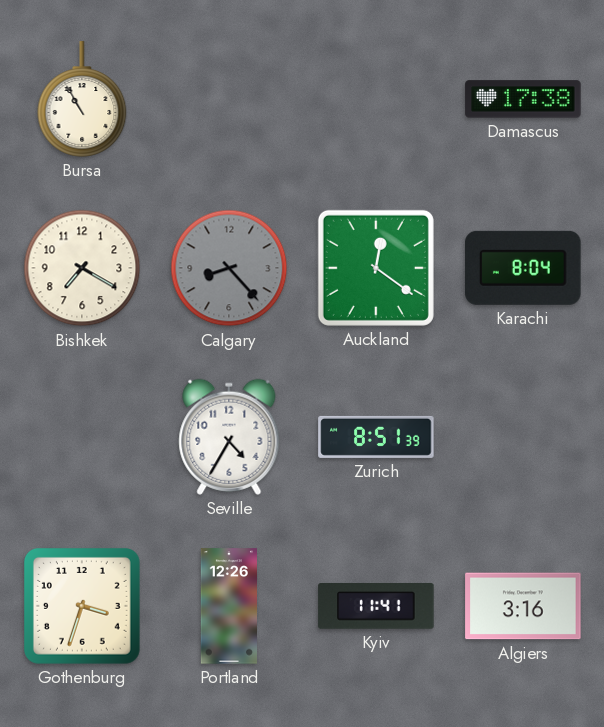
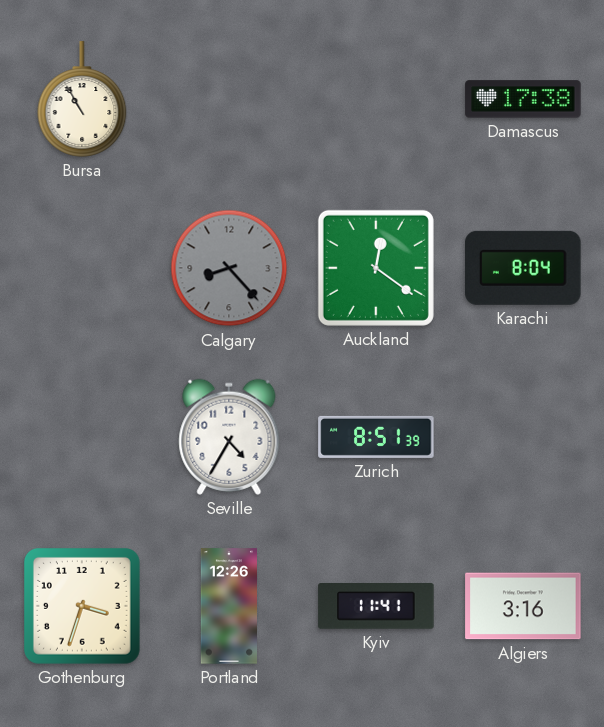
Bishkek: 7:20 -> none (82, 268)
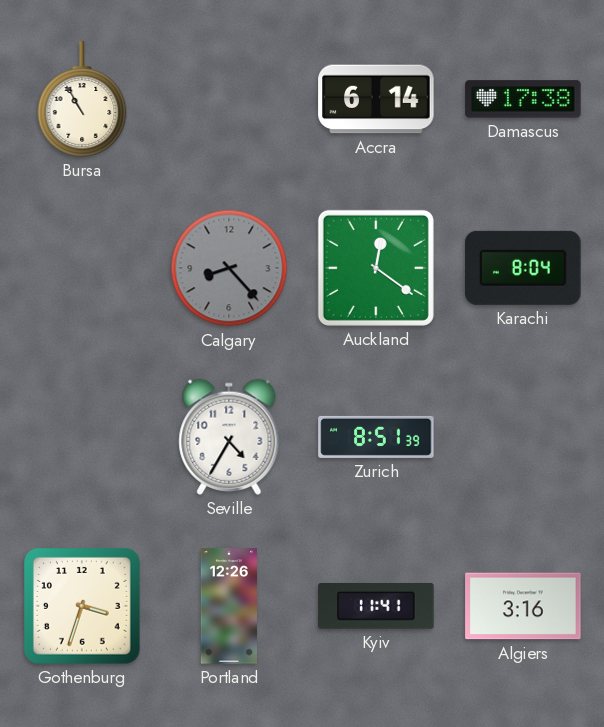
Accra: none -> 6:14 (376, 99)
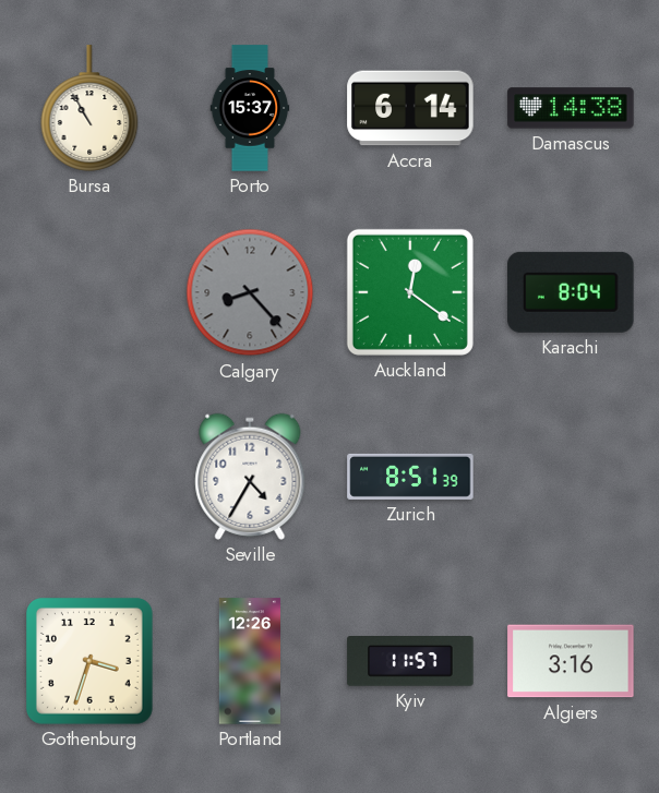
Porto: none -> 15:37 (250, 108)
Damascus: 17:38 -> 14:38 (571, 108)
Kyiv: 11:41 -> 11:57 (410, 661)
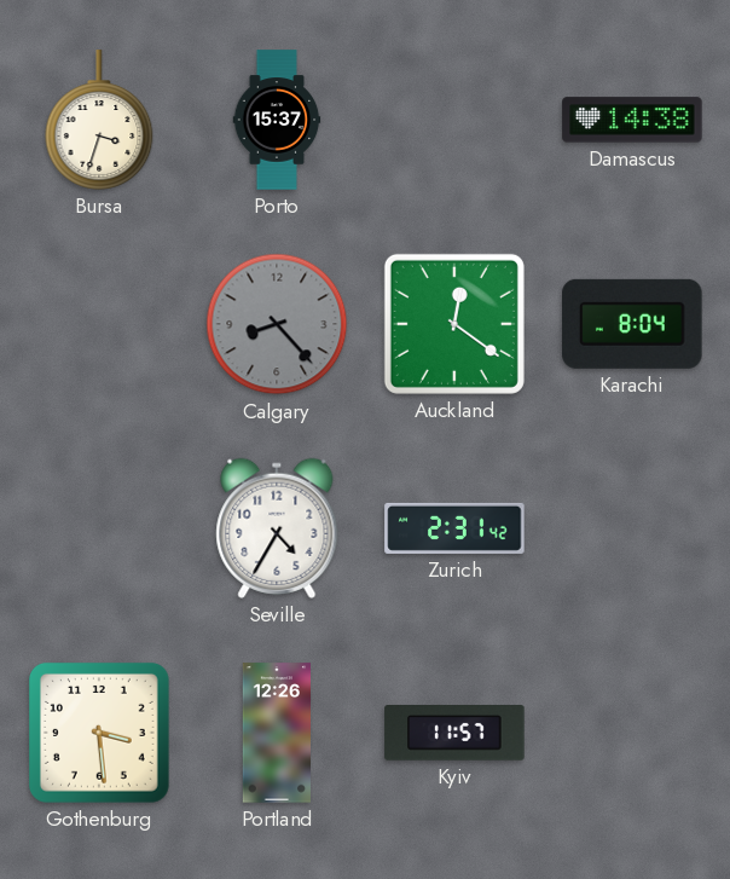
Bursa: 10:55 -> 3:33 (99, 120)
Accra: 6:14 -> none (410, 108)
Zurich: 8:51 -> 2:31 (454, 528)
Gothenburg: 3:33 -> 3:29 (99, 733)
Algiers: 3:16 -> none (571, 661)
